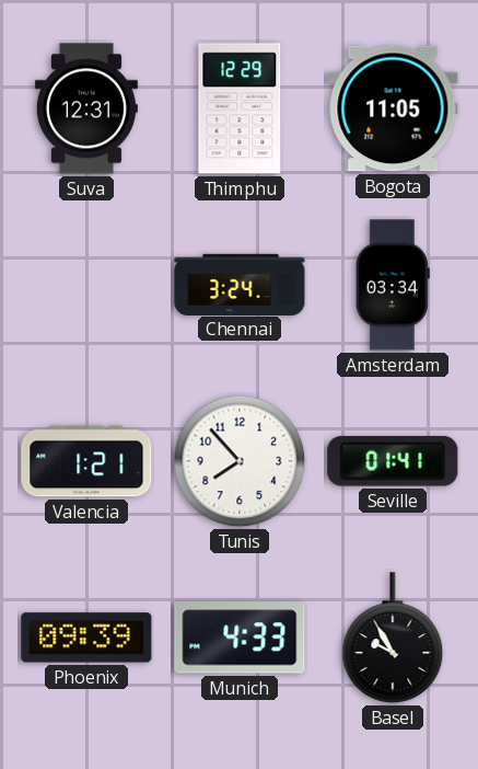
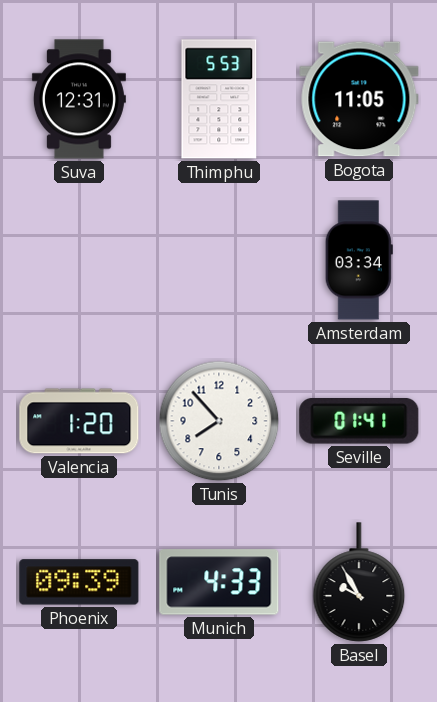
Thimphu: 12:29 -> 5:53 (219, 99)
Chennai: 3:24 -> none (240, 284)
Valencia: 1:21 -> 1:20 (79, 421)
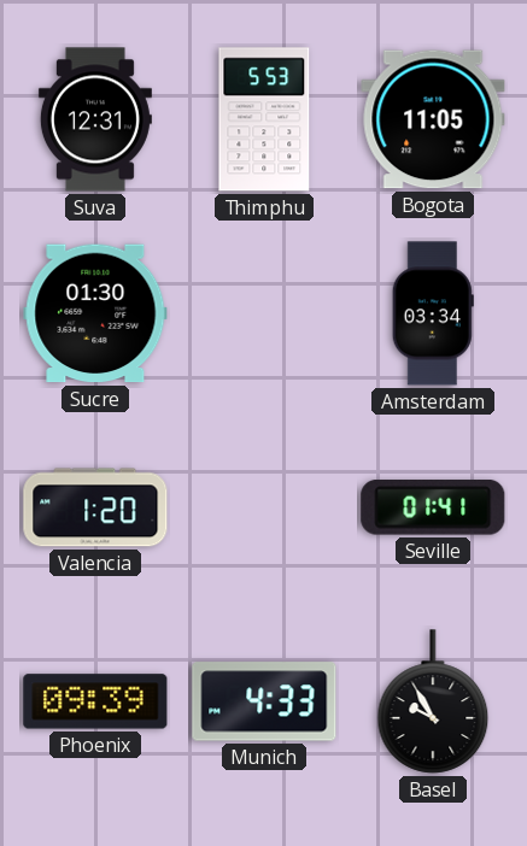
Sucre: none -> 01:30 (95, 313)
Tunis: 7:53 -> none (219, 421)
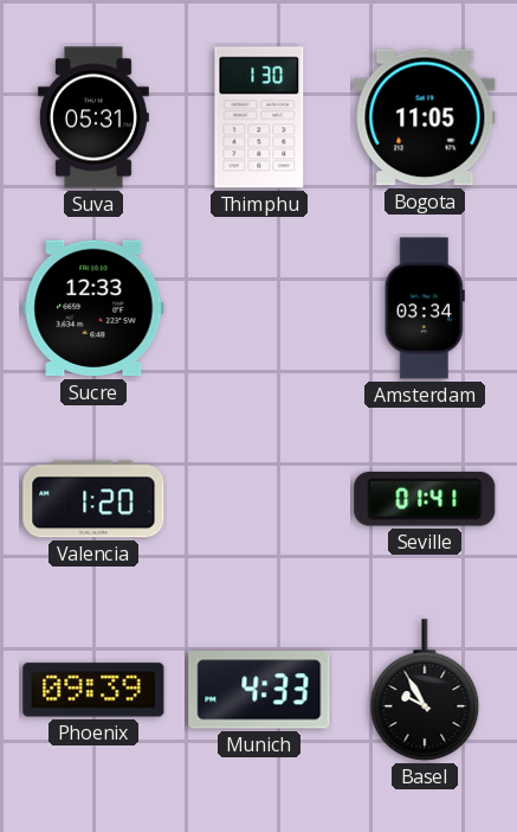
Suva: 12:31 -> 05:31 (93, 117)
Thimphu: 5:53 -> 1:30 (259, 117)
Sucre: 01:30 -> 12:33 (93, 308)
